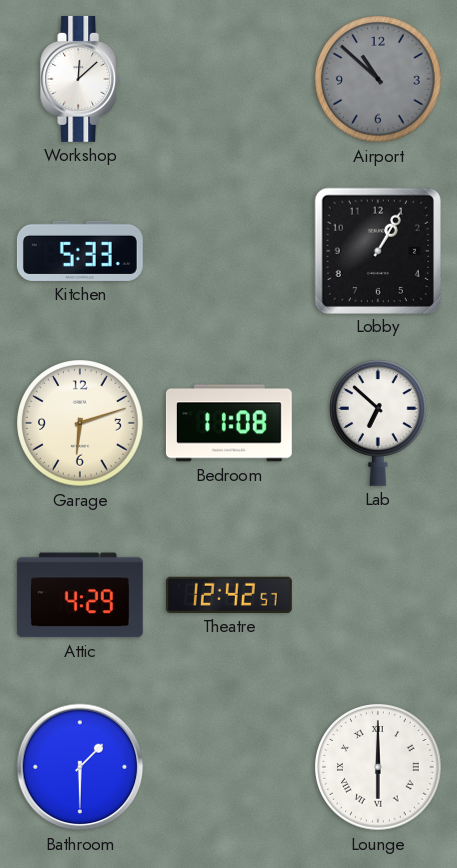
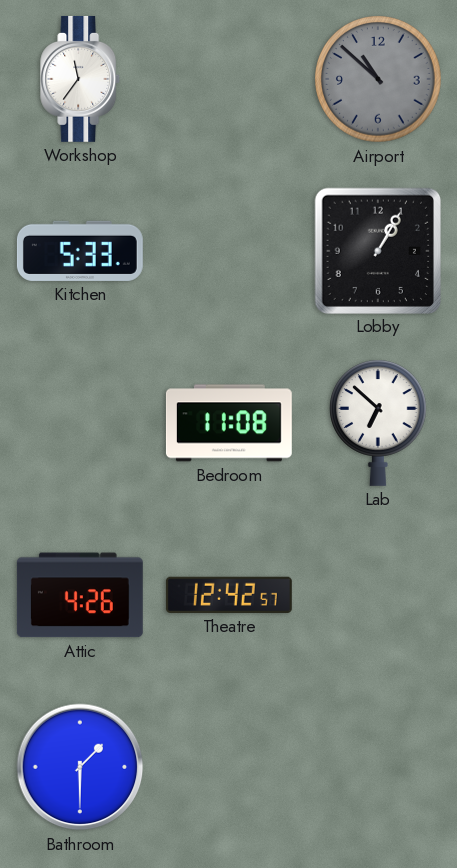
Workshop: 12:08 -> 11:36 (81, 79)
Garage: 6:12 -> none (80, 423)
Attic: 4:29 -> 4:26 (80, 595)
Lounge: 6:00 -> none (378, 767)
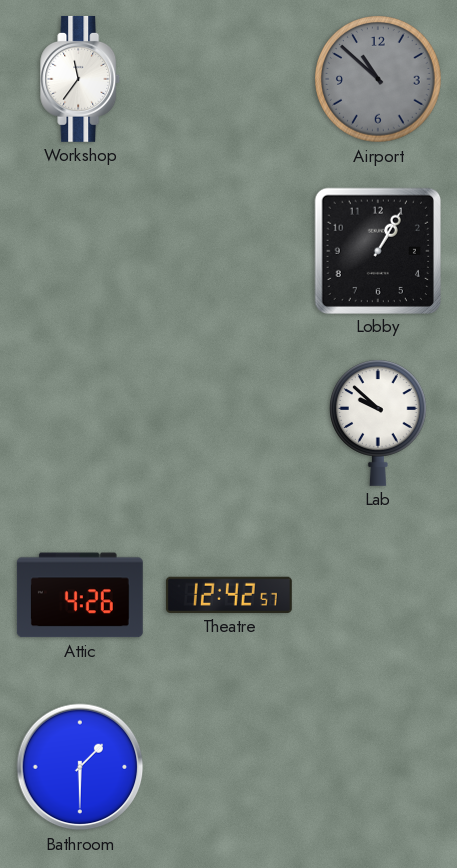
Kitchen: 5:33 -> none (80, 251)
Bedroom: 11:08 -> none (229, 423)
Lab: 6:52 -> 9:52 (379, 423)
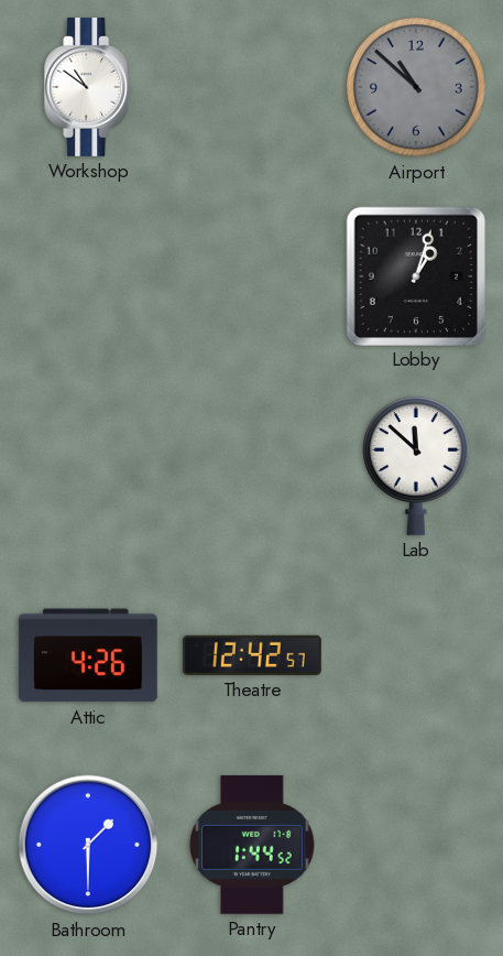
Workshop: 11:36 -> 10:51 (89, 87)
Lobby: 1:05 -> 1:03 (415, 275)
Lab: 9:52 -> 11:52 (417, 466)
Pantry: none -> 1:44 (252, 845)
